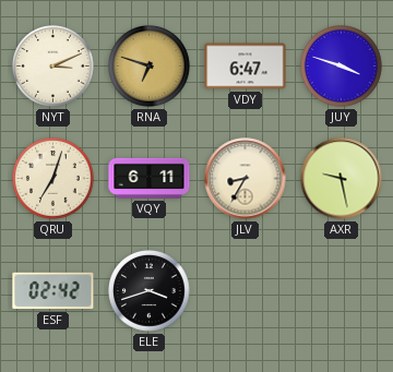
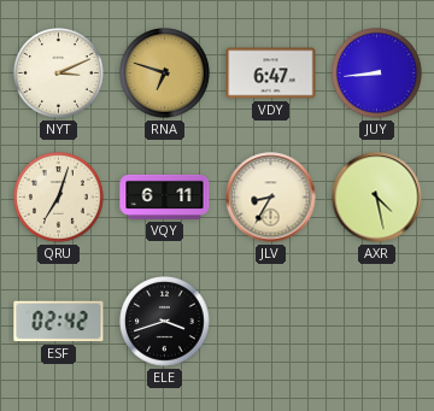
JUY: 3:48 -> 8:44 (377, 74)
AXR: 9:28 -> 4:28 (377, 198)
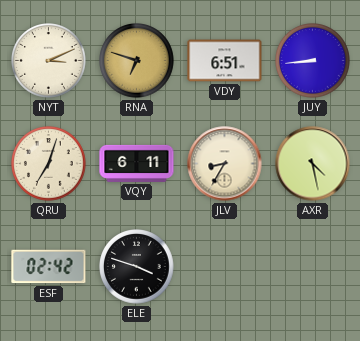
VDY: 6:47 -> 6:51 (225, 61)
ELE: 3:42 -> 3:48 (137, 267)
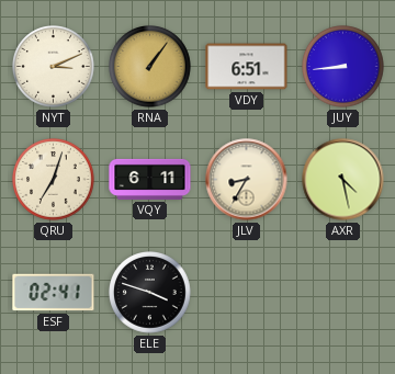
RNA: 6:48 -> 1:06 (150, 67)
ESF: 02:42 -> 02:41 (54, 293)
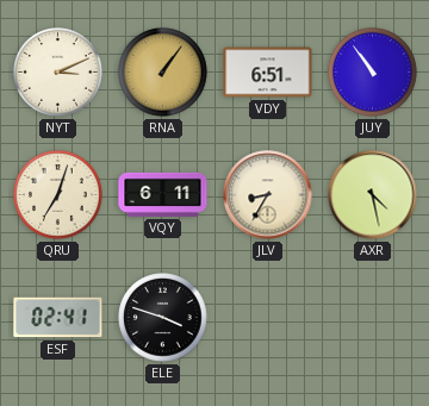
JUY: 8:44 -> 10:54 (373, 73)
